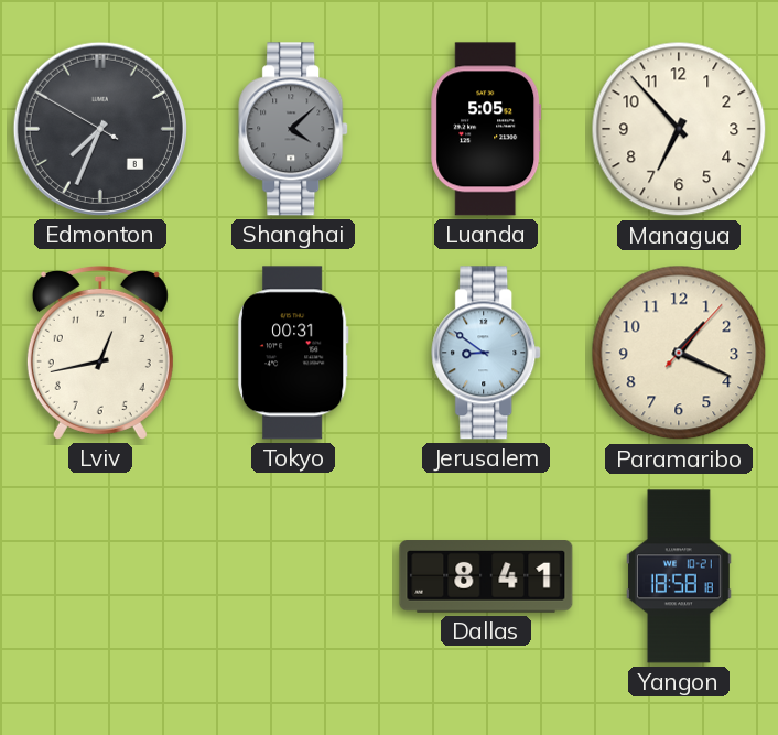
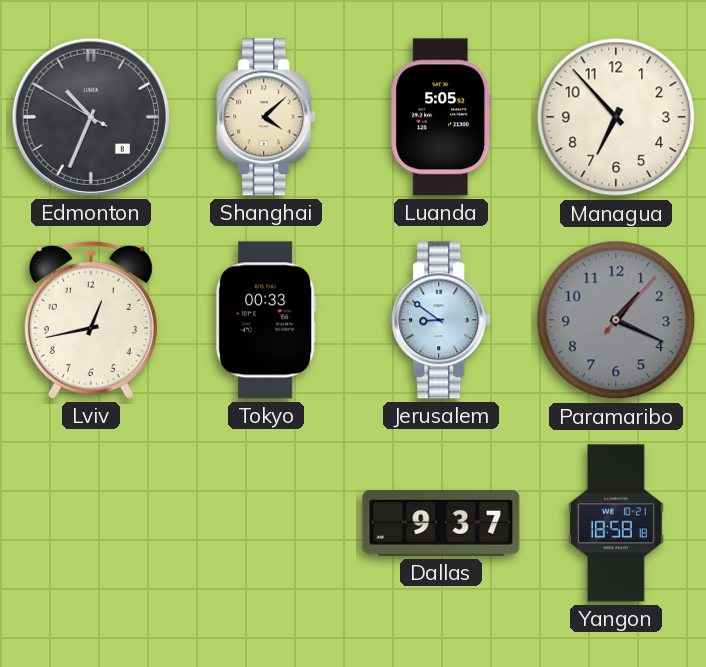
Edmonton: 7:33 -> 10:33 (91, 117)
Shanghai dial: grey -> cream (267, 117)
Tokyo: 00:31 -> 00:33 (266, 320)
Paramaribo dial: cream -> grey (616, 320)
Dallas: 8:41 -> 9:37 (441, 523)
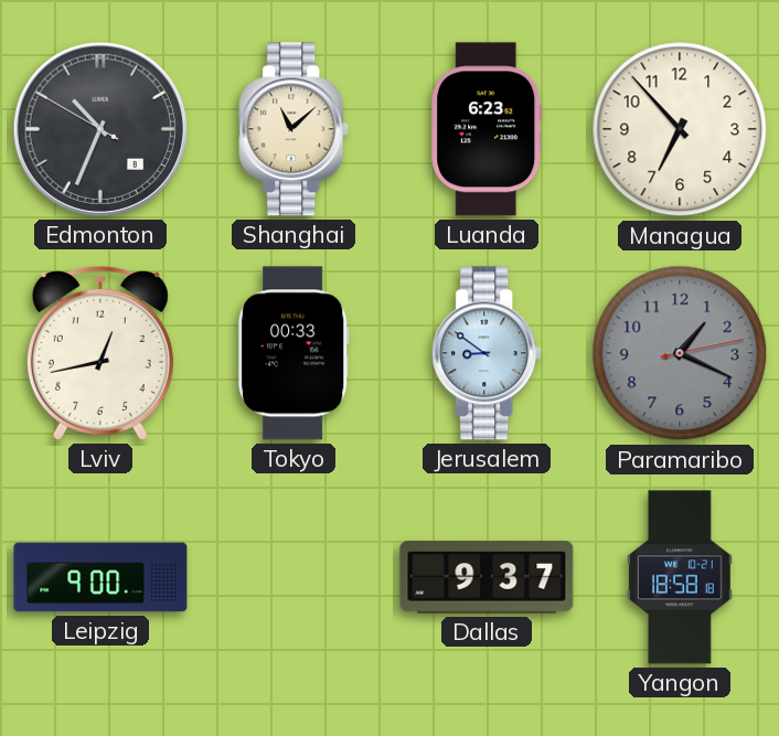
Shanghai: 4:08 -> 11:08 (295, 129)
Luanda: 5:05 -> 6:23 (487, 129)
Paramaribo: 1:19:07 -> 1:19:13 (680, 353)
Leipzig: none -> 9:00 (100, 577)
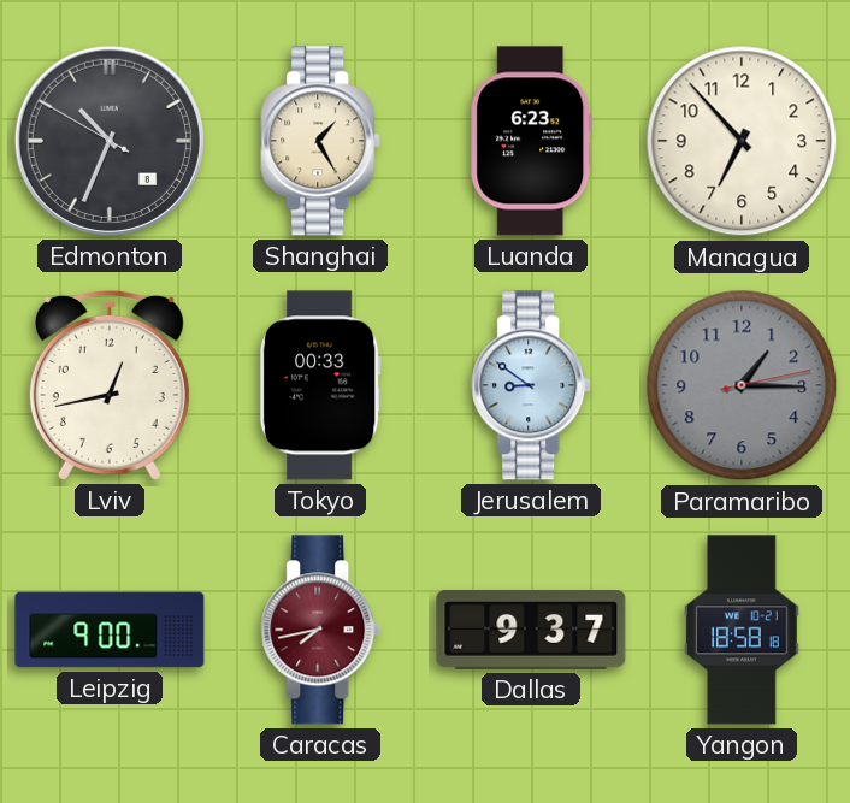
Shanghai: 11:08 -> 1:25 (321, 141)
Paramaribo: 1:19 -> 1:15 (742, 385)
Caracas: none -> 7:43 (321, 630)
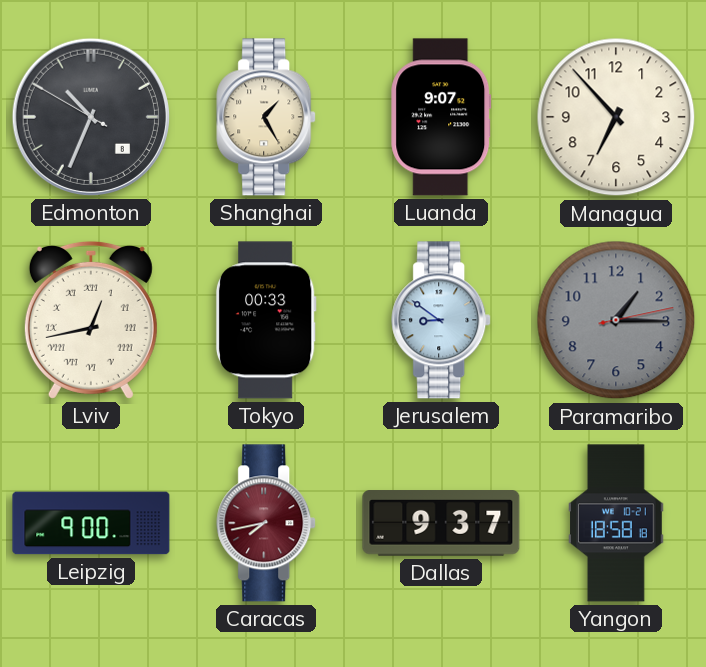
Luanda: 6:23 -> 9:07 (441, 117)
Lviv numerals: Arabic -> Roman (91, 320)
